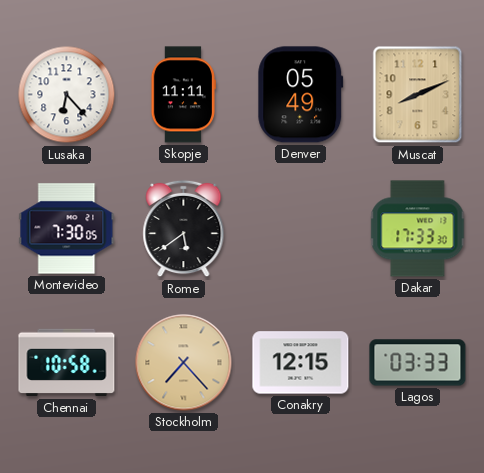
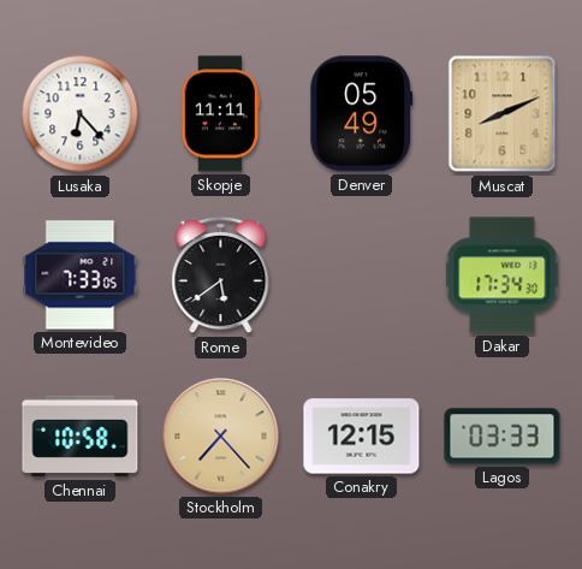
Montevideo: 7:30 -> 7:33 (81, 275)
Dakar: 17:33 -> 17:34 (503, 275)
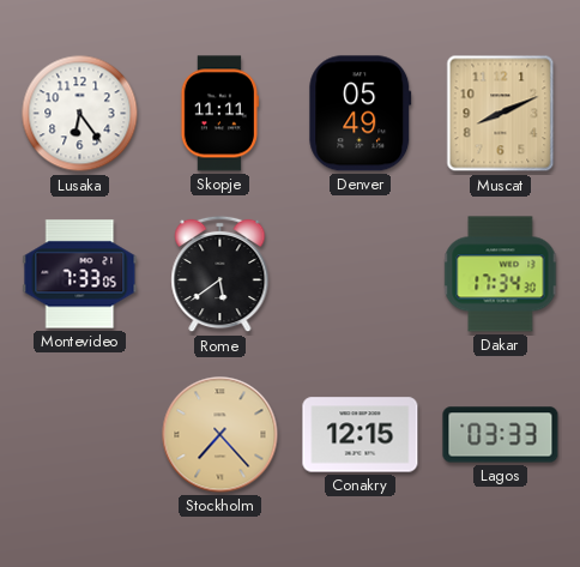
Lusaka: 6:23 -> 6:24 (80, 114)
Chennai: 10:58 -> none (81, 437)
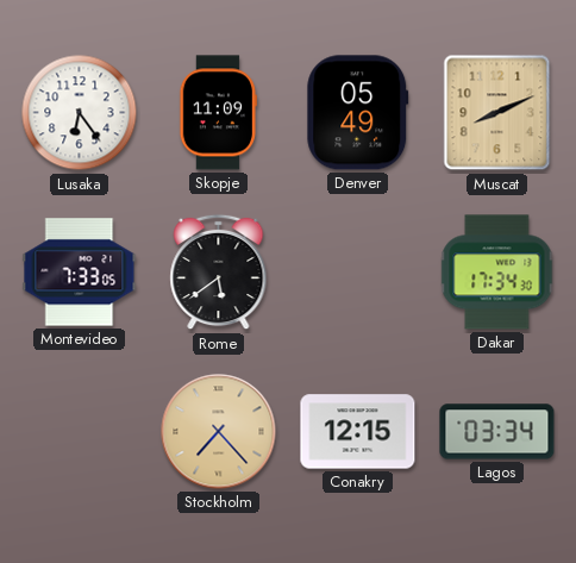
Skopje: 11:11 -> 11:09 (218, 113)
Lagos: 03:33 -> 03:34 (497, 432)
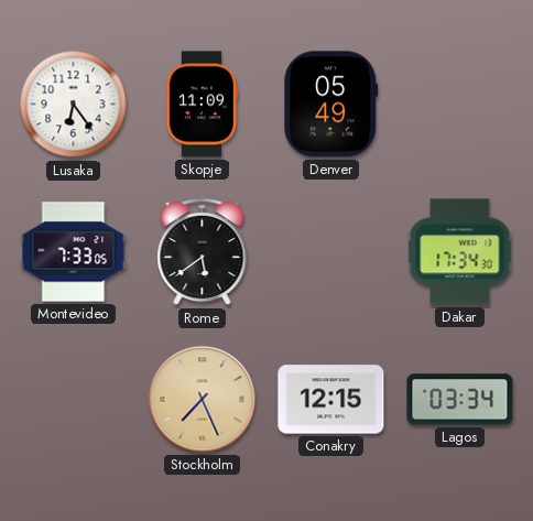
Muscat: 8:11 -> none (497, 113)
Stockholm: 7:23 -> 7:26 (203, 400)
